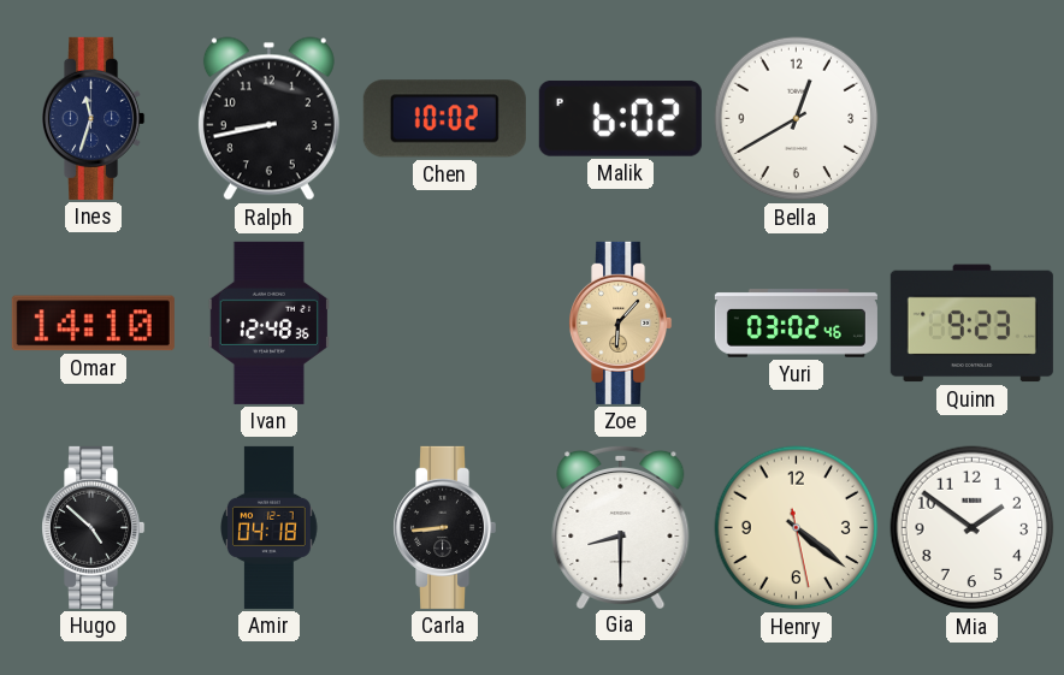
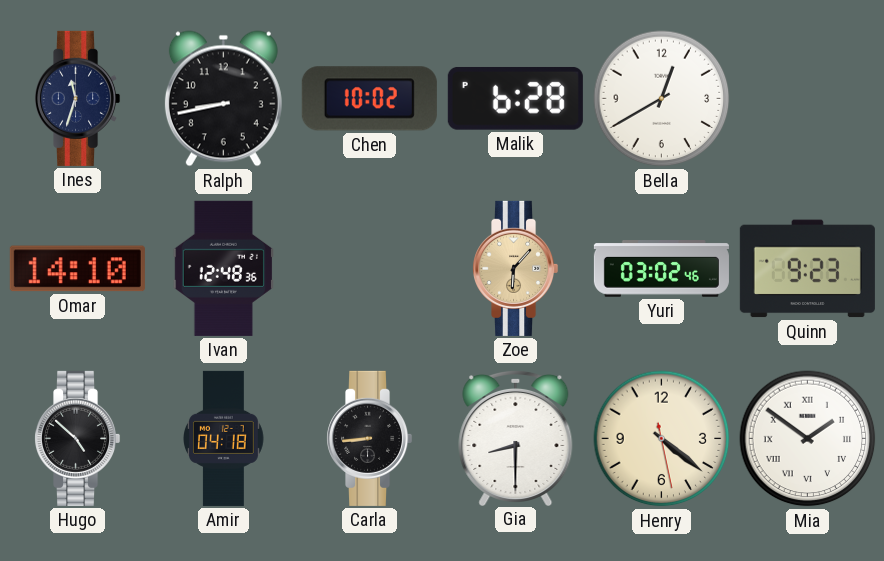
Malik: 6:02 -> 6:28 (515, 98)
Mia numerals: Arabic -> Roman (808, 439)
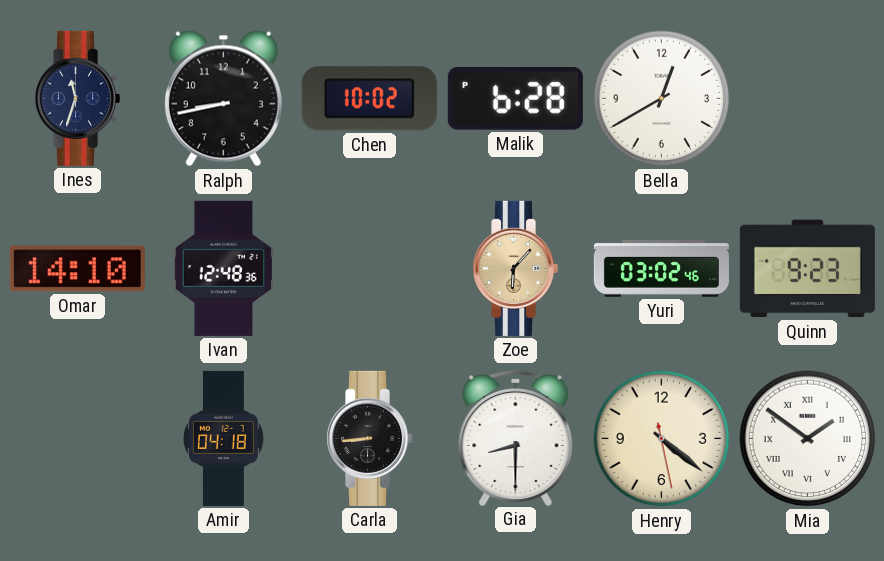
Hugo: 4:52 -> none (78, 438)
